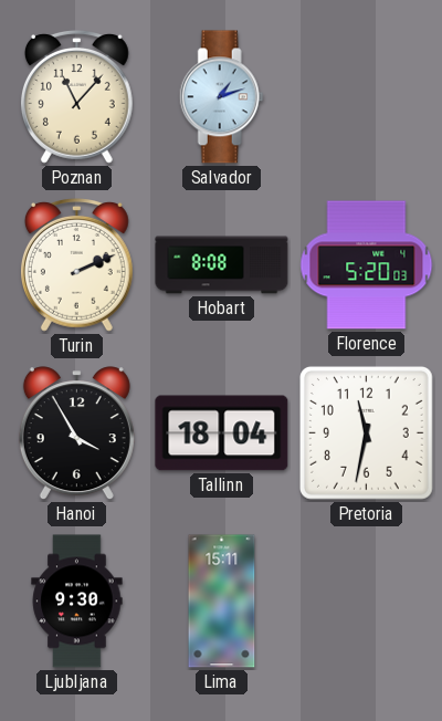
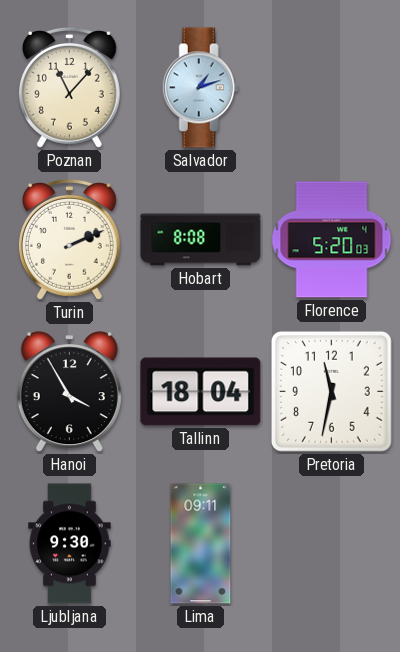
Lima: 15:11 -> 09:11 (201, 544)
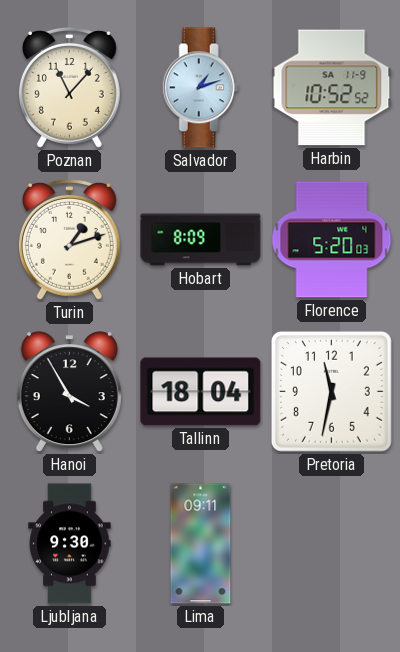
Harbin: none -> 10:52 (332, 88)
Turin: 2:11 -> 1:12 (69, 240)
Hobart: 8:08 -> 8:09 (201, 240)
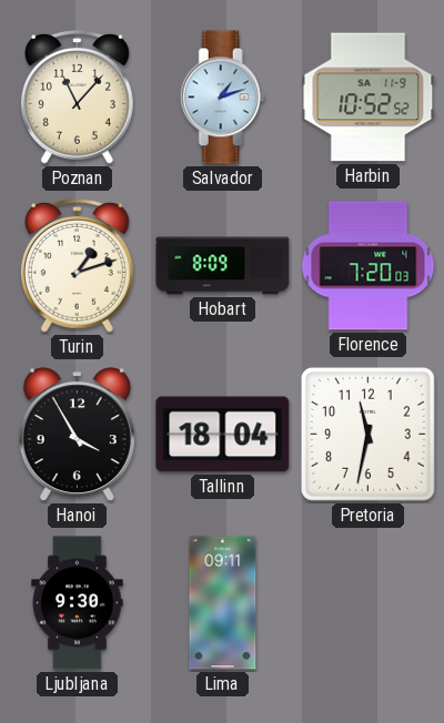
Florence: 5:20 -> 7:20 (369, 266)
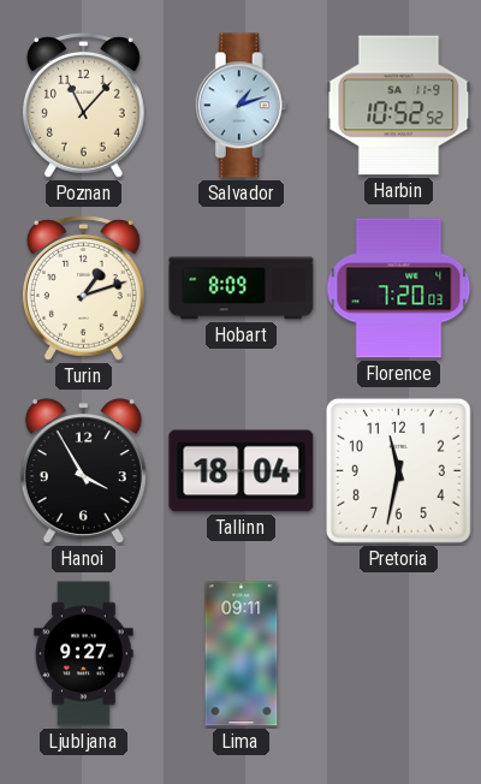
Ljubljana: 9:30 -> 9:27 (84, 654)
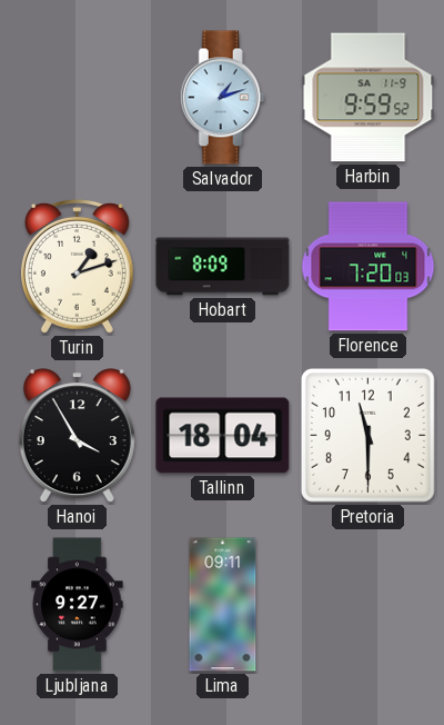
Poznan: 11:07 -> none (83, 106)
Harbin: 10:52 -> 9:59 (369, 98)
Pretoria: 11:32 -> 11:30 (367, 435)
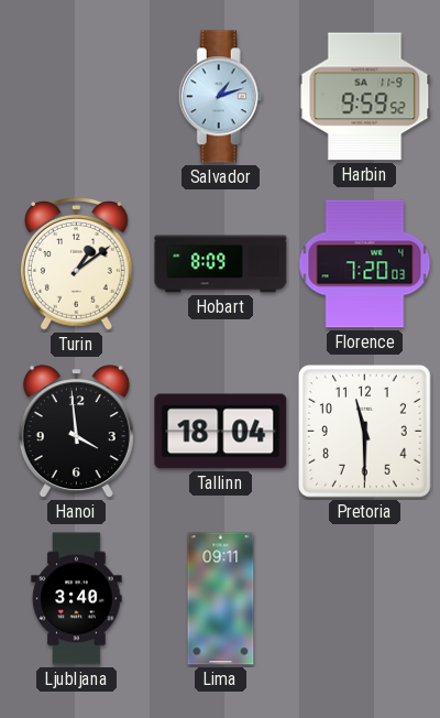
Turin: 1:12 -> 1:09 (76, 264)
Hanoi: 3:55 -> 3:59 (76, 432)
Ljubljana: 9:27 -> 3:40 (77, 599)
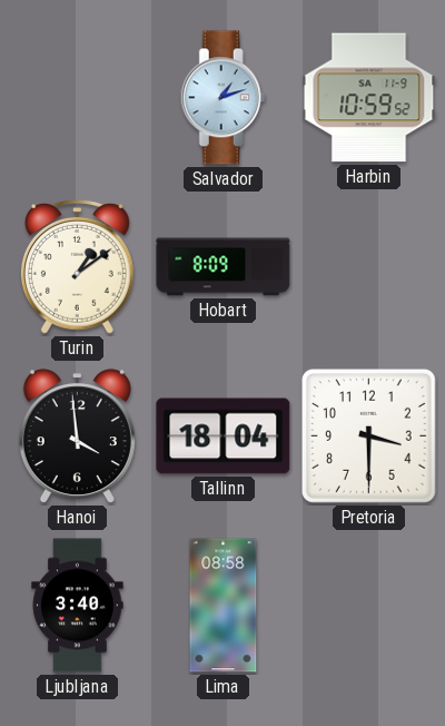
Harbin: 9:59 -> 10:59 (369, 98)
Florence: 7:20 -> none (365, 264)
Pretoria: 11:30 -> 3:30 (368, 435)
Lima: 09:11 -> 08:58 (224, 606)
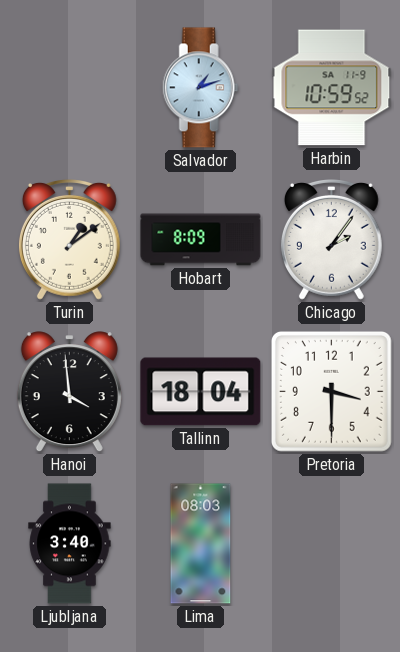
Chicago: none -> 2:06 (331, 240)
Lima: 08:58 -> 08:03 (201, 544)
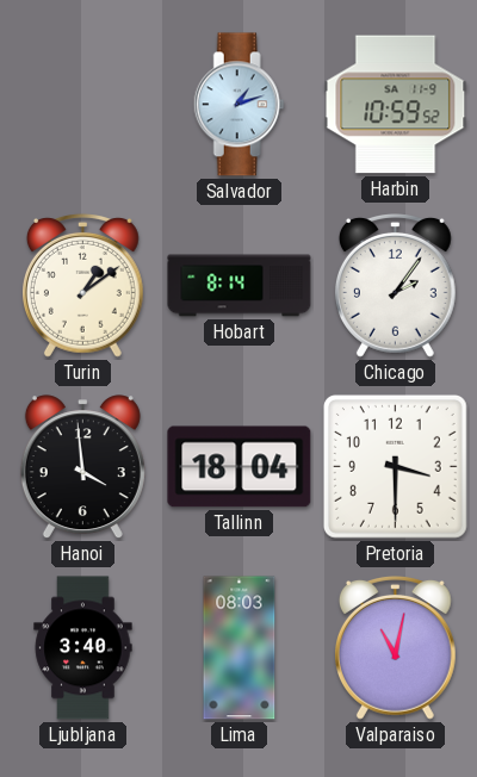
Hobart: 8:09 -> 8:14 (240, 286)
Valparaiso: none -> 11:02 (395, 648)
